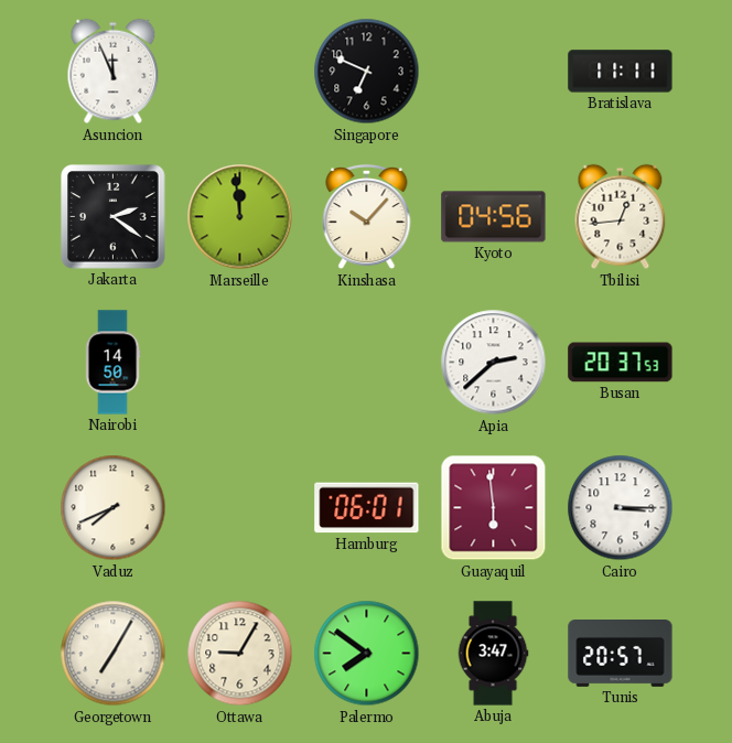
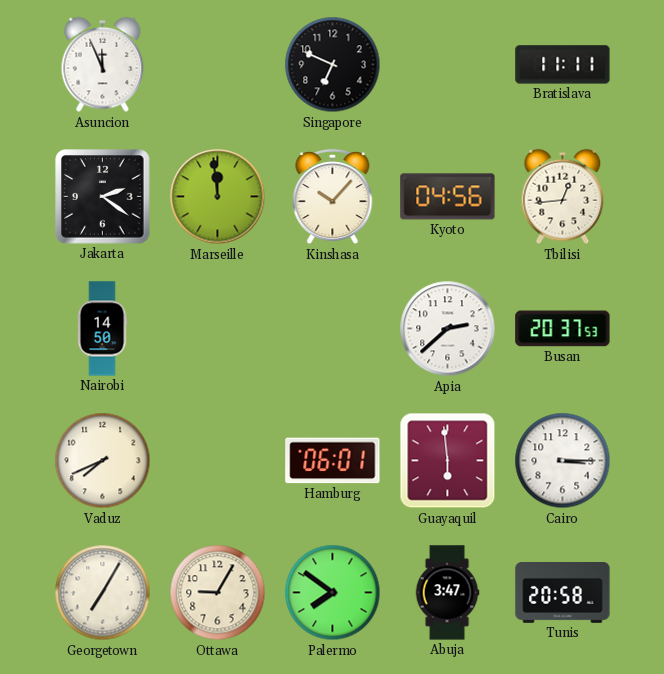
Tunis: 20:57 -> 20:58 (563, 593)
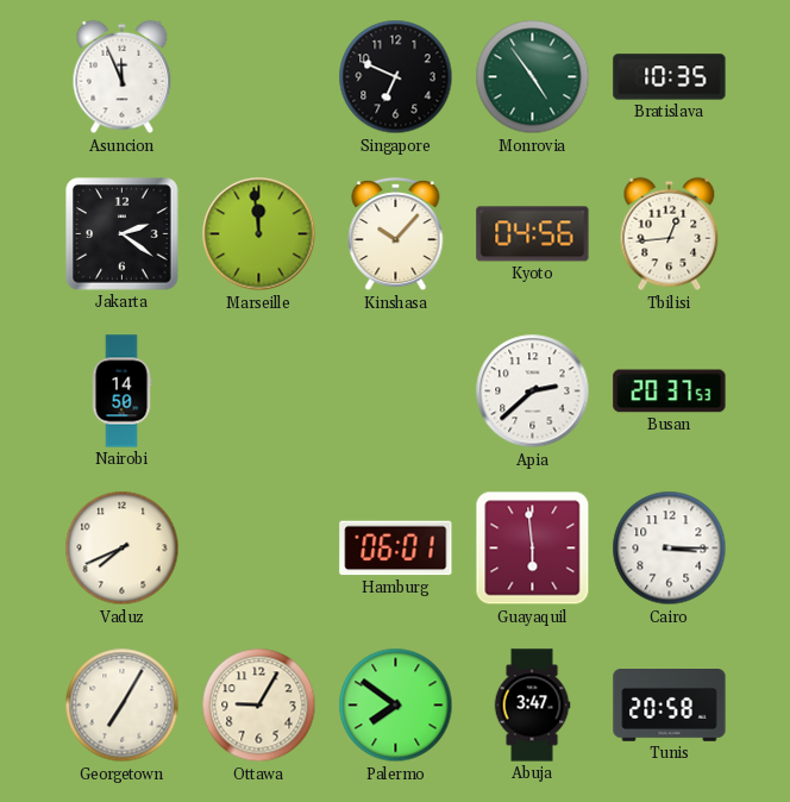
Monrovia: none -> 4:54 (533, 77)
Bratislava: 11:11 -> 10:35 (670, 77)
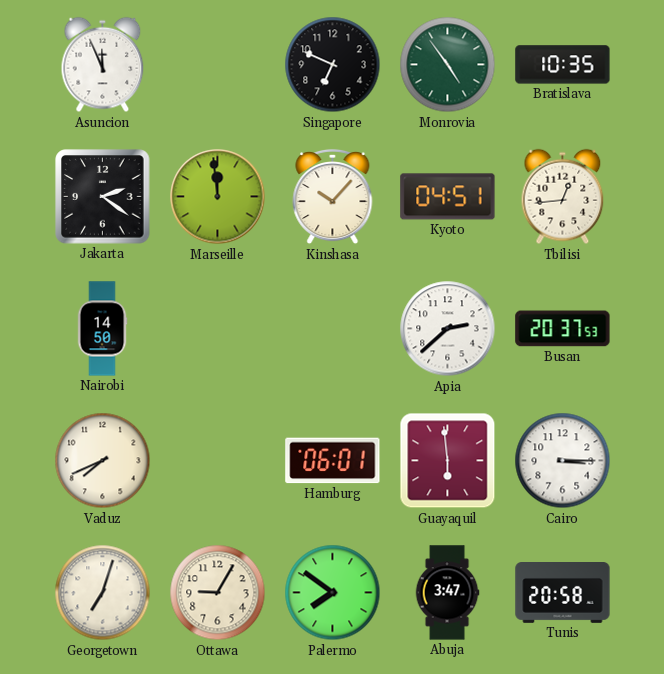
Kyoto: 04:56 -> 04:51 (448, 197)
Georgetown: 7:05 -> 7:03 (103, 593)
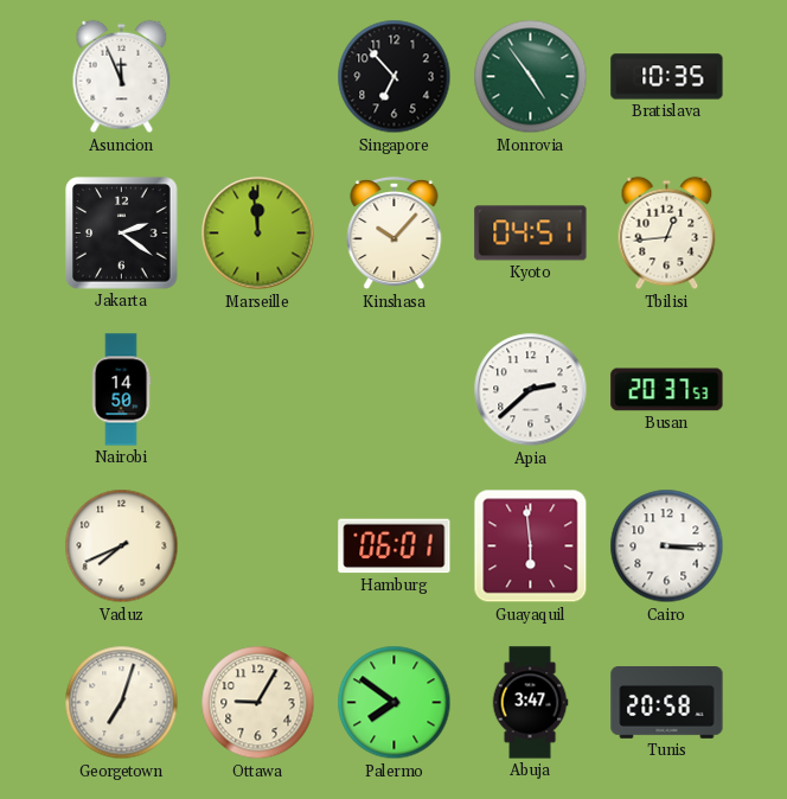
Singapore: 6:49 -> 6:53 (395, 77)
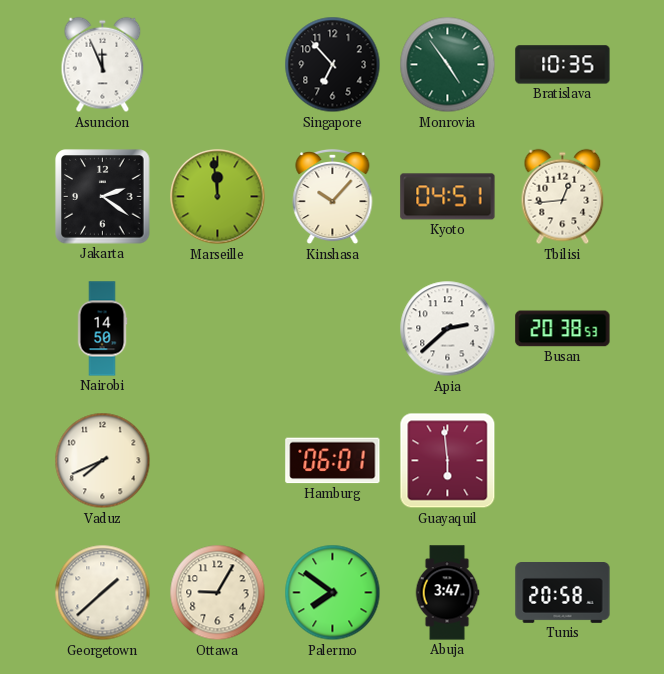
Busan: 20:37 -> 20:38 (563, 329)
Cairo: 3:15 -> none (667, 546)
Georgetown: 7:03 -> 1:38 (103, 593)
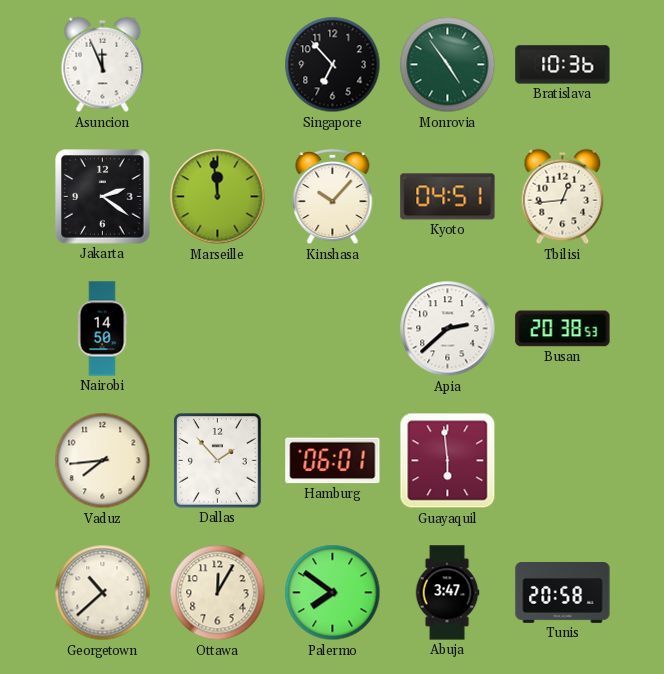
Bratislava: 10:35 -> 10:36 (563, 65)
Vaduz: 7:41 -> 7:44 (103, 461)
Dallas: none -> 1:53 (218, 461)
Georgetown: 1:38 -> 10:38 (103, 593)
Ottawa: 9:05 -> 12:05 (218, 593)
